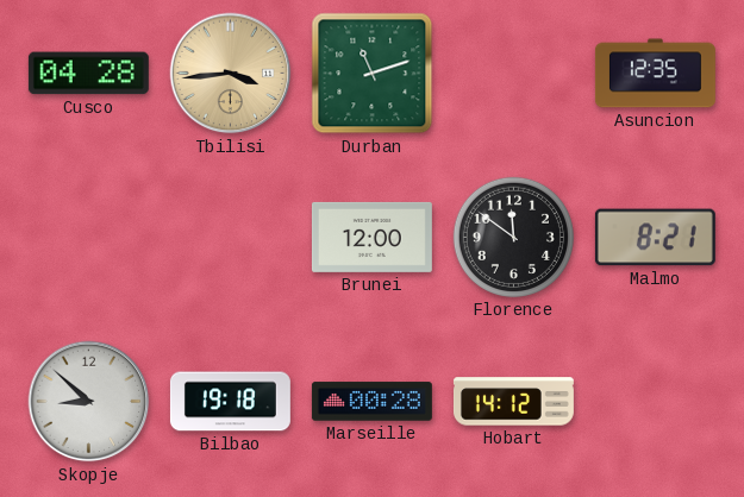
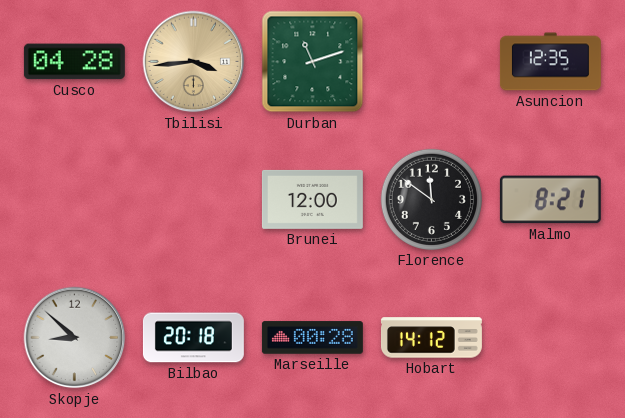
Bilbao: 19:18 -> 20:18 (193, 338)
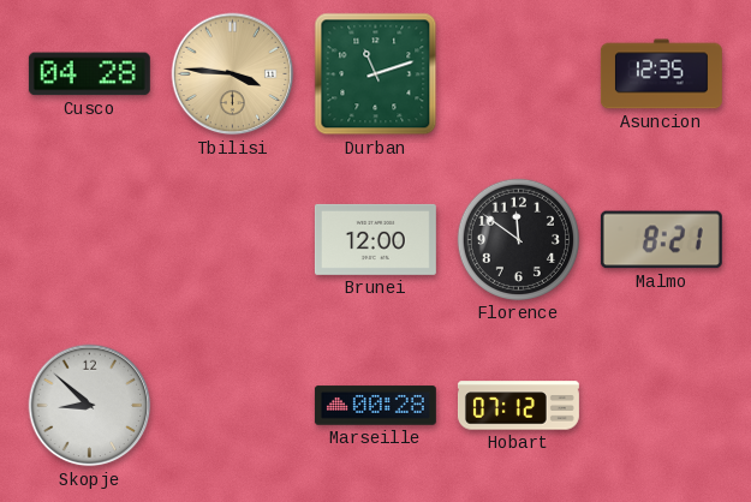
Tbilisi: 3:44 -> 3:46 (233, 74)
Bilbao: 20:18 -> none (193, 338)
Hobart: 14:12 -> 07:12 (518, 406)
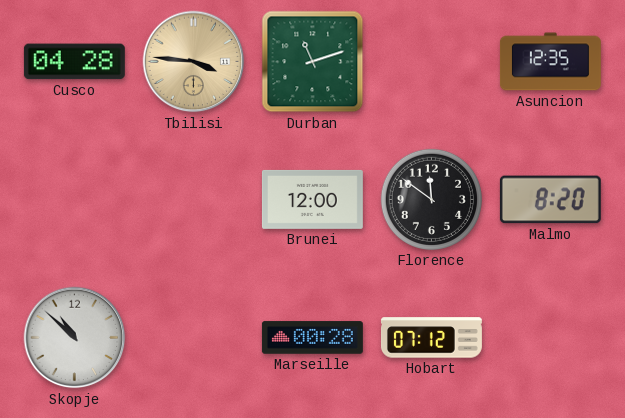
Malmo: 8:21 -> 8:20 (550, 200)
Skopje: 8:52 -> 10:52 (75, 338)
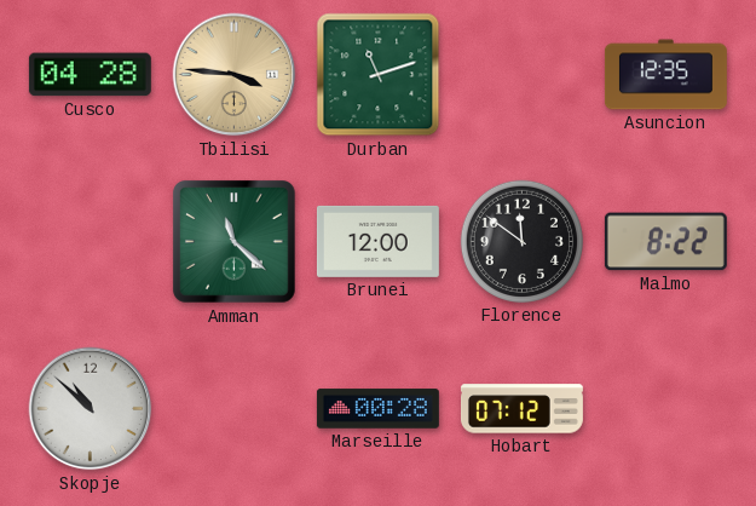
Amman: none -> 11:22 (235, 242)
Malmo: 8:20 -> 8:22 (665, 242)
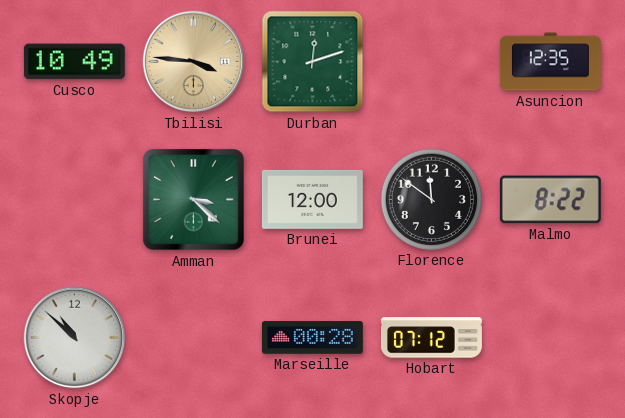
Cusco: 04:28 -> 10:49 (74, 62)
Durban: 11:12 -> 12:12 (313, 62)
Amman: 11:22 -> 3:22 (194, 200)
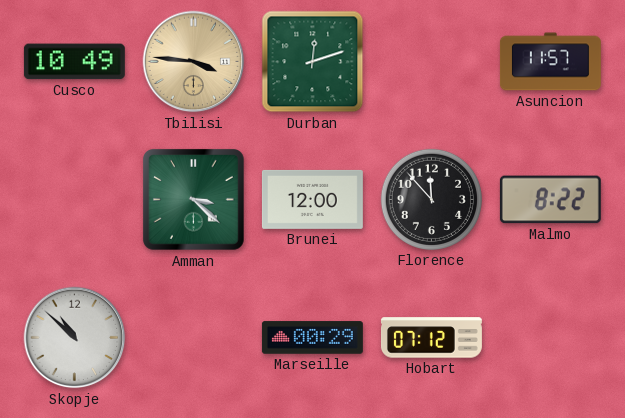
Asuncion: 12:35 -> 11:57 (550, 62)
Florence: 11:51 -> 11:53 (431, 199)
Marseille: 00:28 -> 00:29 (312, 338)
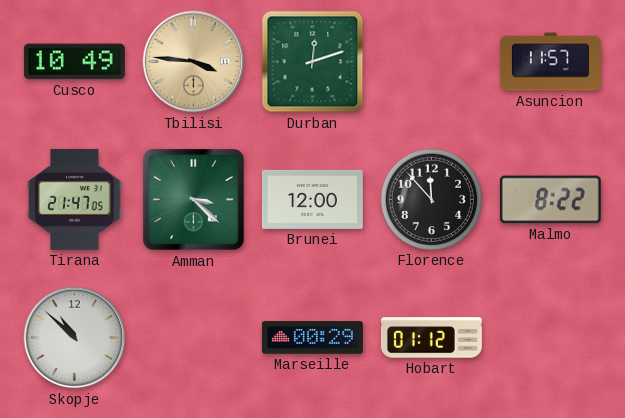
Tirana: none -> 21:47 (75, 199)
Hobart: 07:12 -> 01:12 (431, 338)
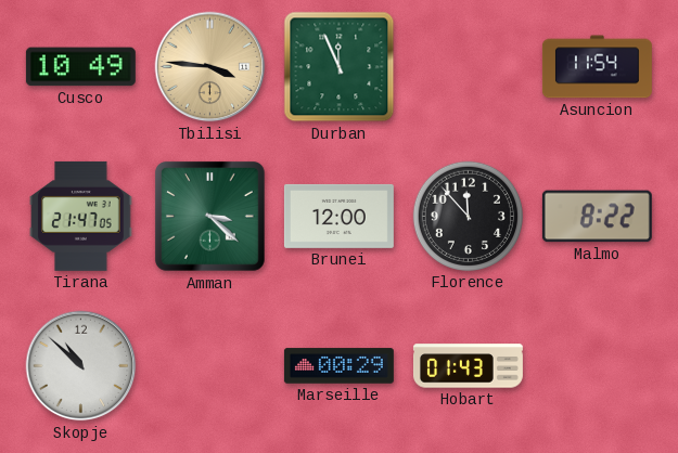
Durban: 12:12 -> 11:56 (340, 67)
Asuncion: 11:57 -> 11:54 (597, 67)
Hobart: 01:12 -> 01:43 (468, 366)
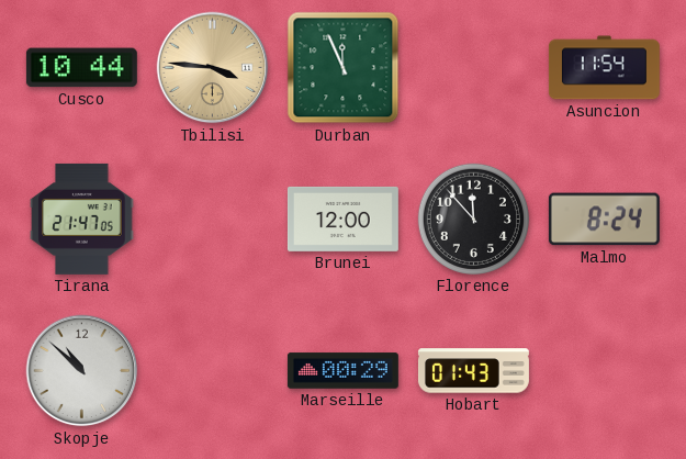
Cusco: 10:49 -> 10:44 (81, 68)
Amman: 3:22 -> none (210, 217)
Malmo: 8:22 -> 8:24 (604, 220)
